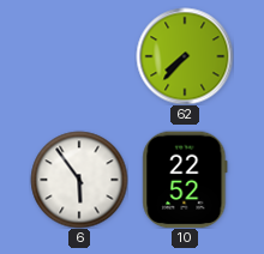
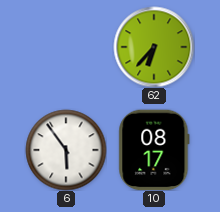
62: 7:37 -> 6:37 (154, 47)
10: 22:52 -> 08:17 (154, 150)
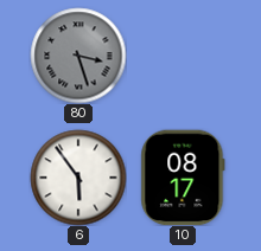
80: none -> 3:27 (78, 56)
62: 6:37 -> none (154, 47)
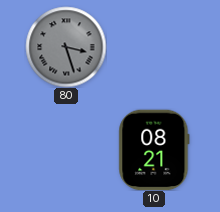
6: 5:54 -> none (78, 178)
10: 08:17 -> 08:21 (154, 150)
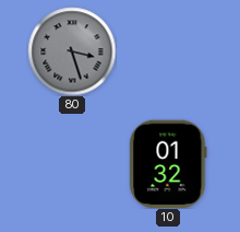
10: 08:21 -> 01:32 (168, 164)
